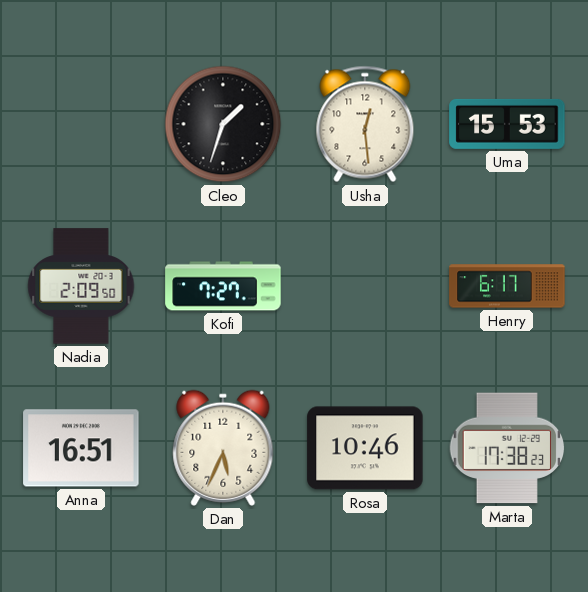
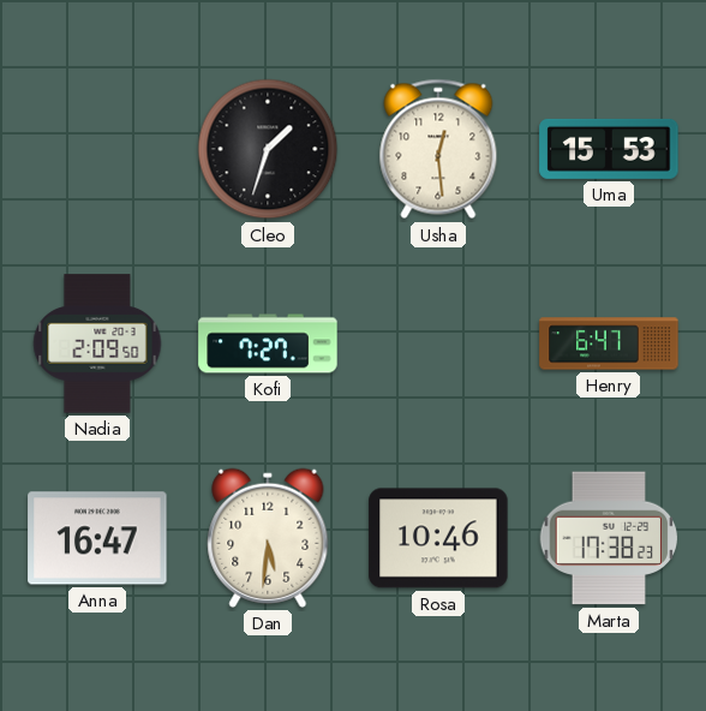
Henry: 6:17 -> 6:47 (609, 343)
Anna: 16:51 -> 16:47 (97, 538)
Dan: 5:34 -> 5:31 (268, 538)
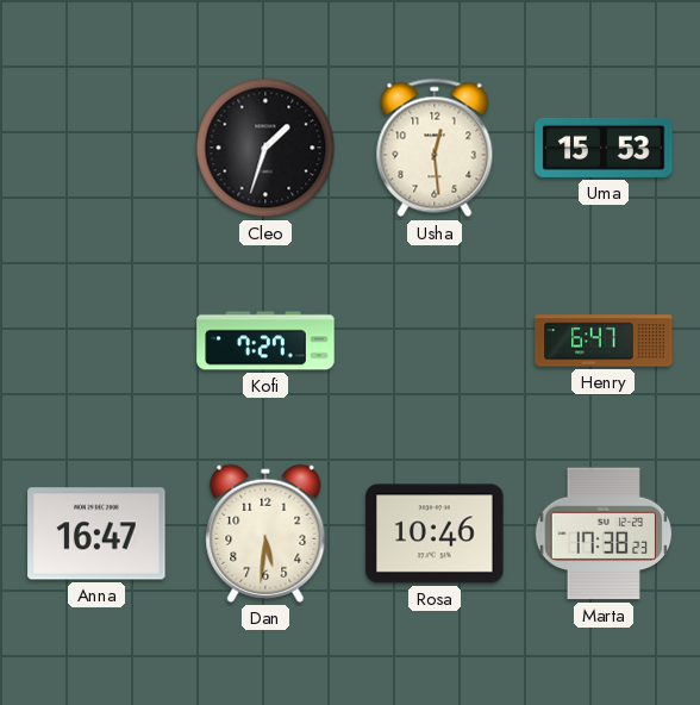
Nadia: 2:09 -> none (97, 343)
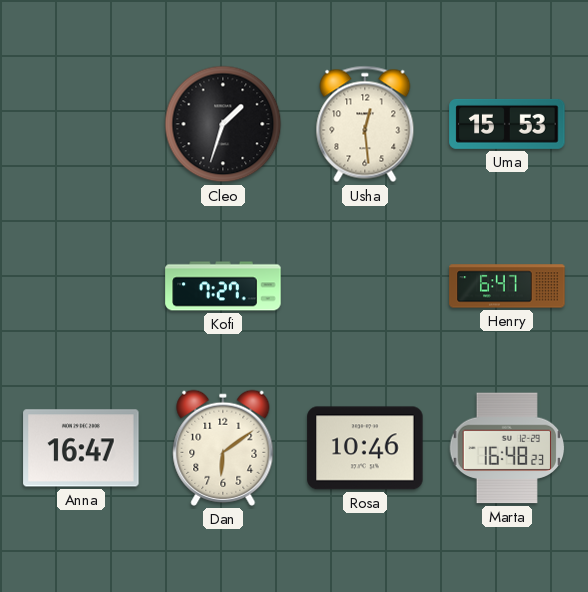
Dan: 5:31 -> 6:09 (223, 448)
Marta: 17:38 -> 16:48 (507, 448)
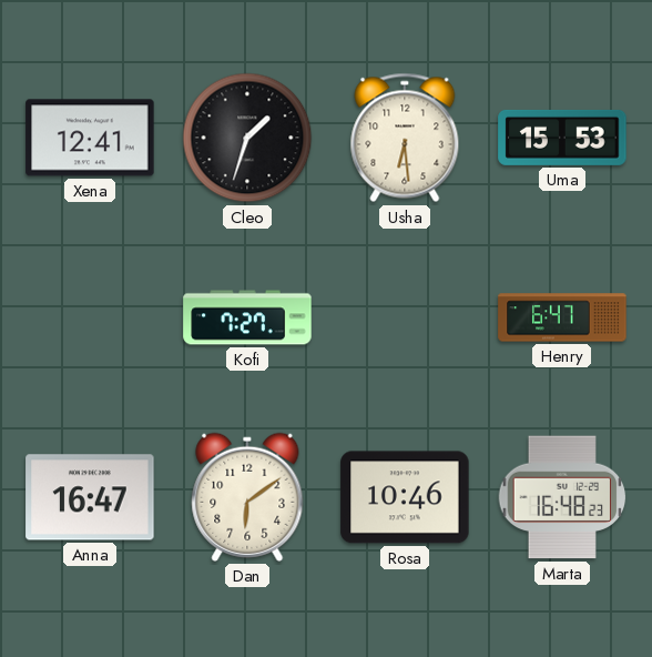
Xena: none -> 12:41 (90, 138)
Usha: 12:29 -> 6:29 (405, 138)
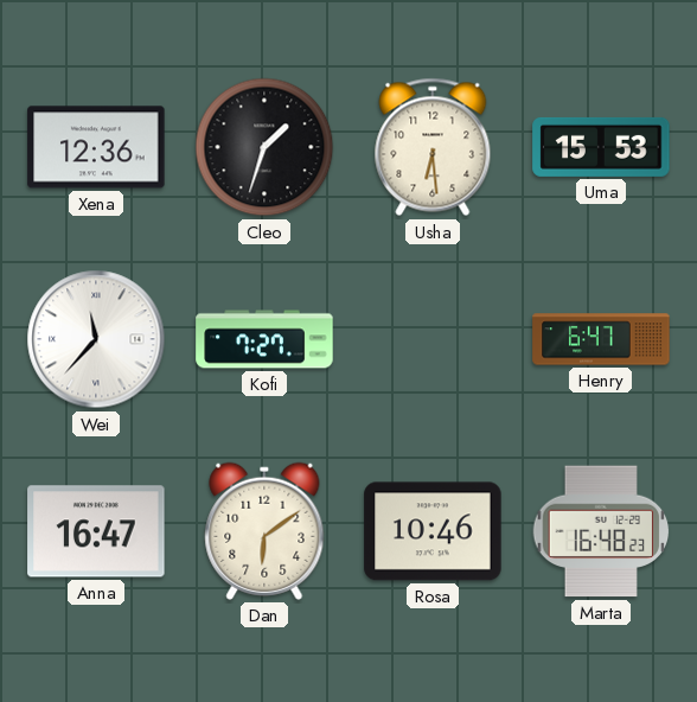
Xena: 12:41 -> 12:36 (96, 147)
Wei: none -> 11:37 (96, 339)
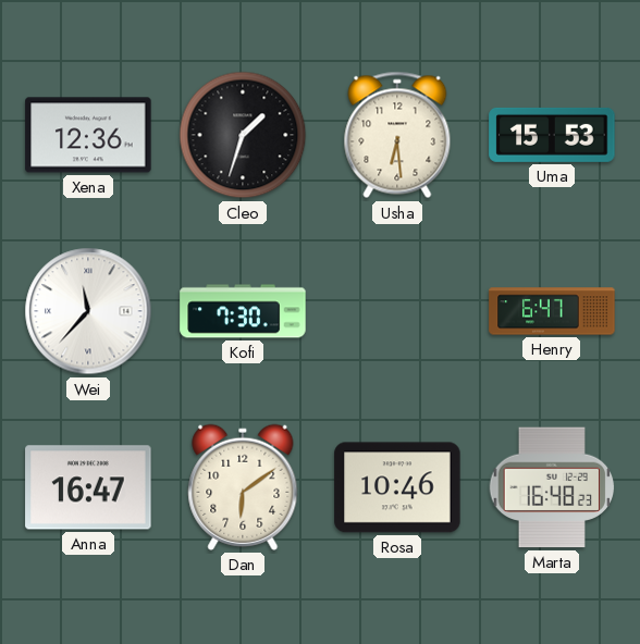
Kofi: 7:27 -> 7:30 (243, 311)
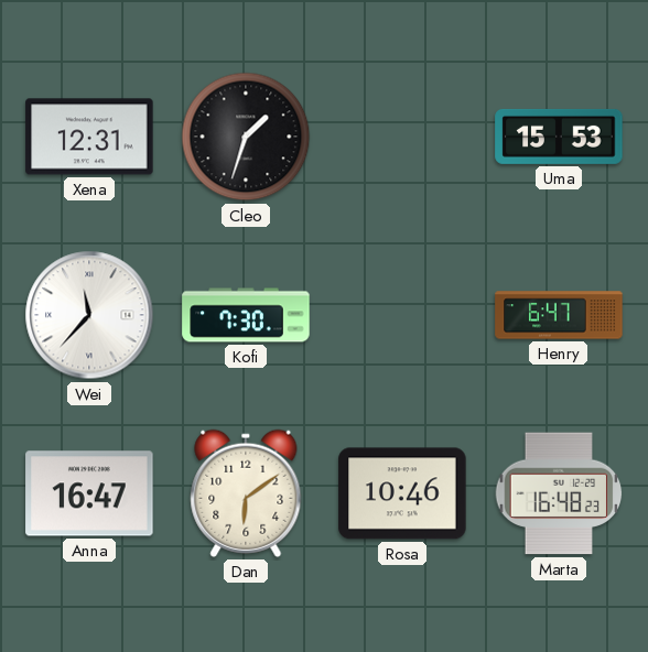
Xena: 12:36 -> 12:31 (89, 137)
Usha: 6:29 -> none (397, 135)
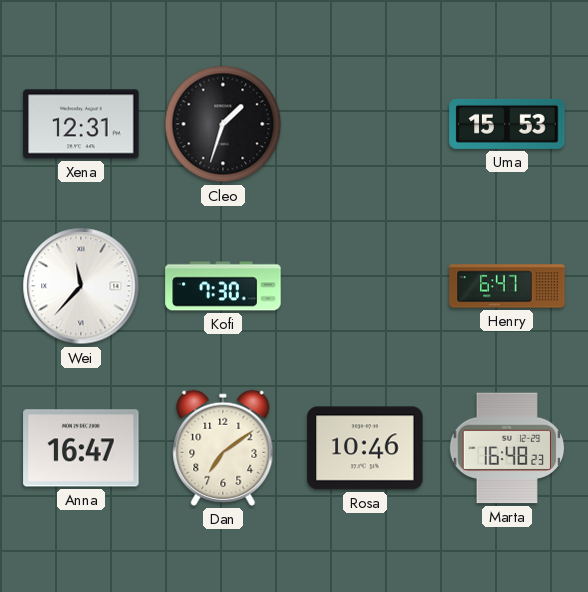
Dan: 6:09 -> 7:09 (223, 448)
